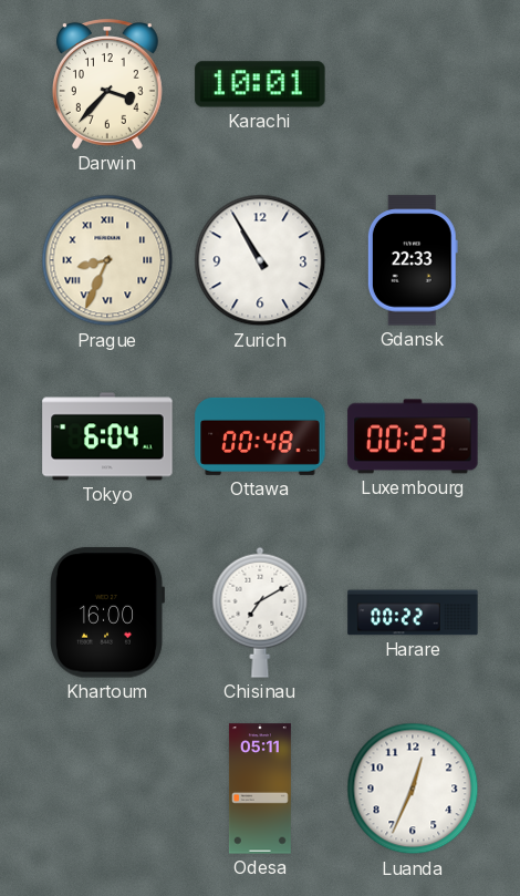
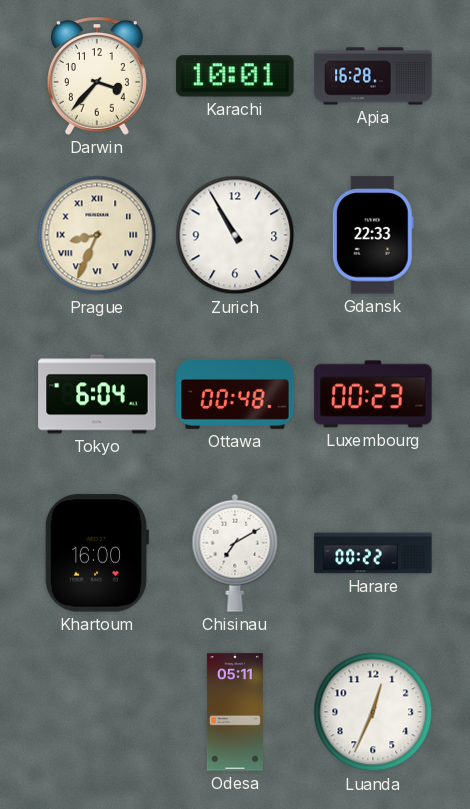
Apia: none -> 16:28 (373, 76)
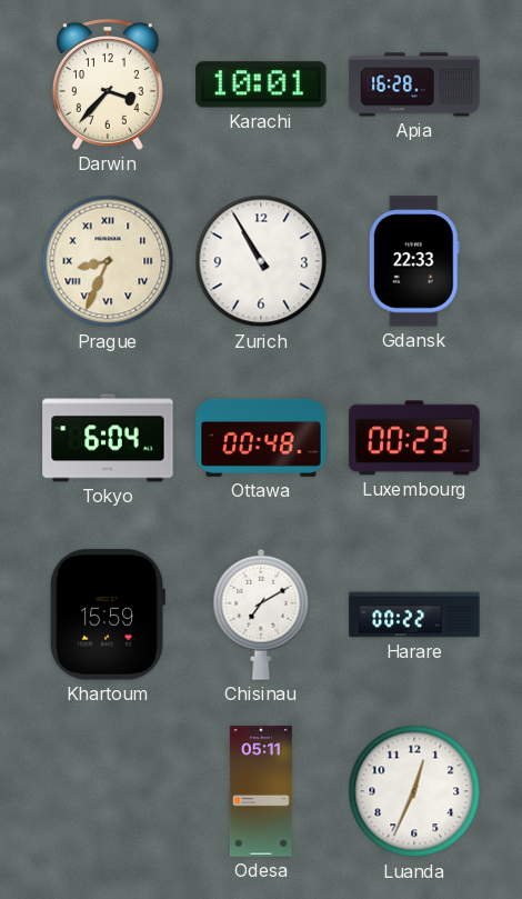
Khartoum: 16:00 -> 15:59 (107, 615)
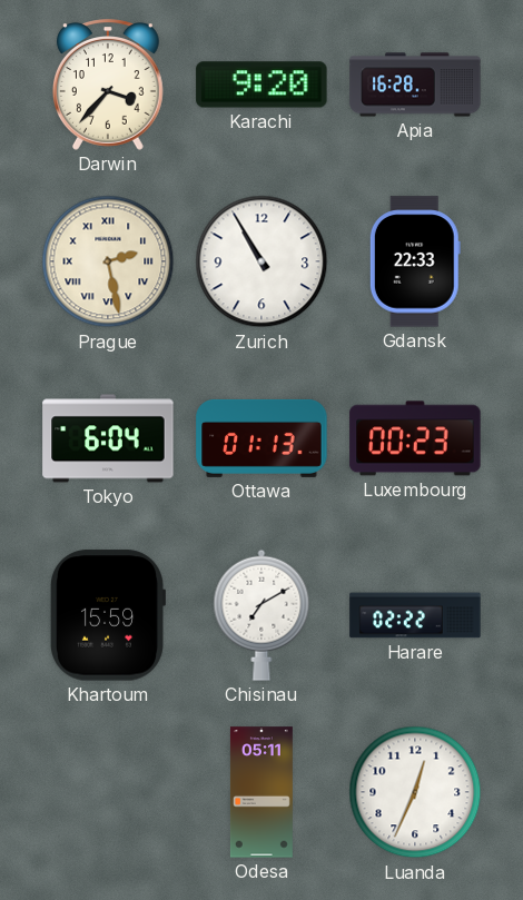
Karachi: 10:01 -> 9:20 (261, 85)
Prague: 8:34 -> 2:28 (108, 261)
Ottawa: 00:48 -> 01:13 (261, 438)
Harare: 00:22 -> 02:22 (415, 615)
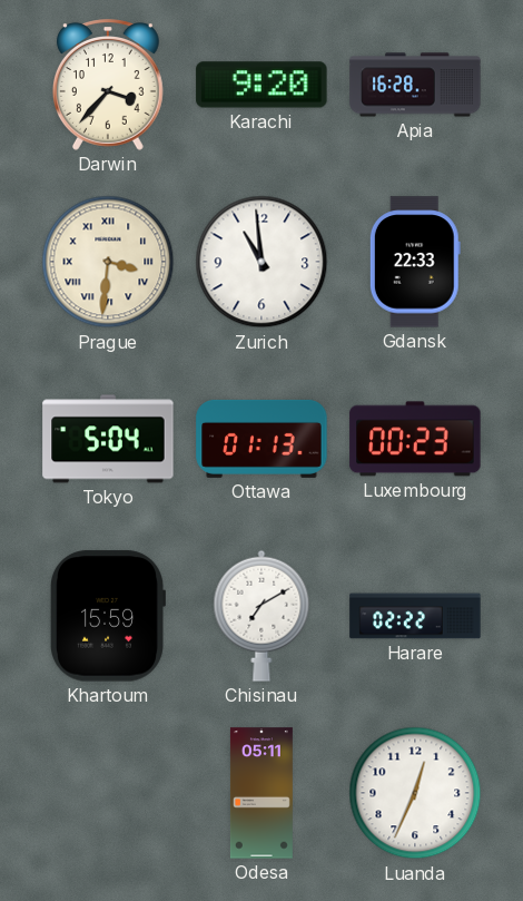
Prague: 2:28 -> 3:31 (108, 262)
Zurich: 10:55 -> 10:59 (261, 262)
Tokyo: 6:04 -> 5:04 (108, 439)
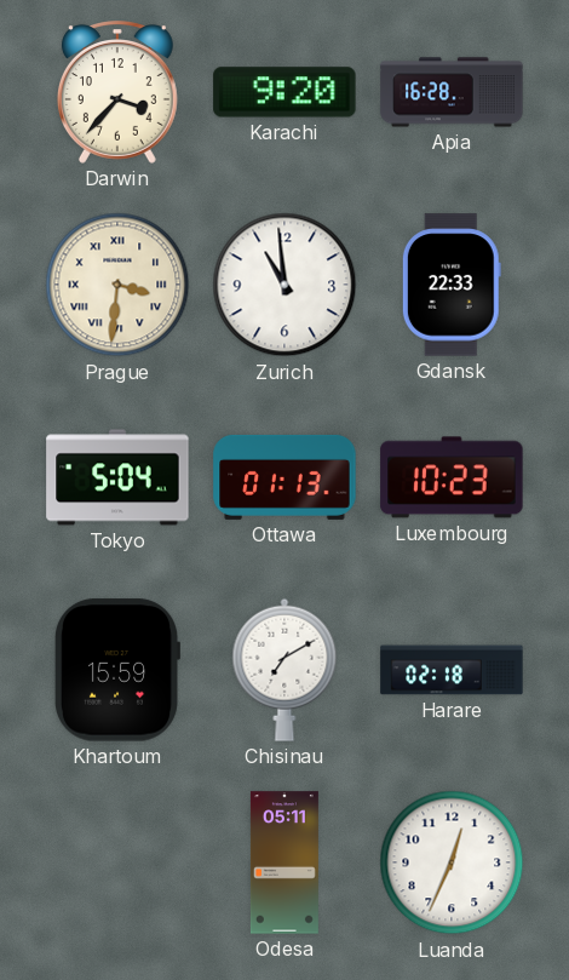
Luxembourg: 00:23 -> 10:23 (452, 477)
Harare: 02:22 -> 02:18 (452, 670)
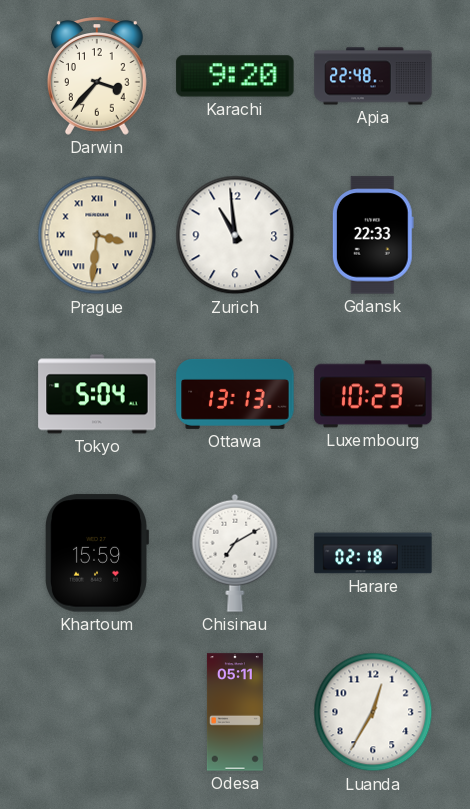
Apia: 16:28 -> 22:48 (373, 76)
Ottawa: 01:13 -> 13:13 (235, 394)
Luanda: 12:34 -> 12:35 (373, 712)
